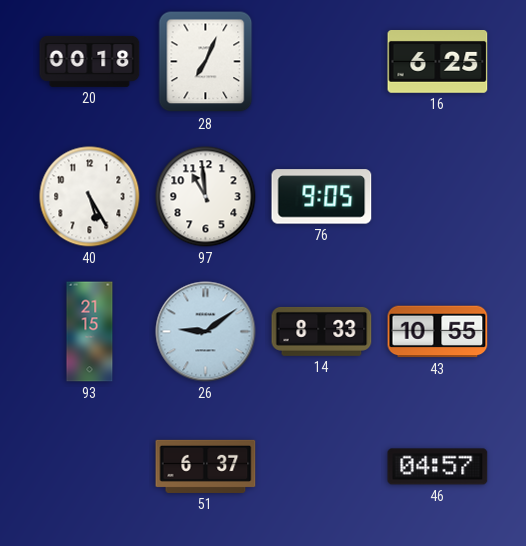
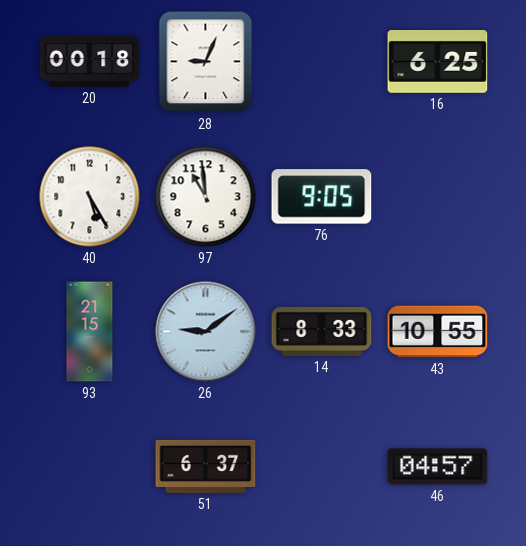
28: 7:04 -> 9:04 (206, 62)
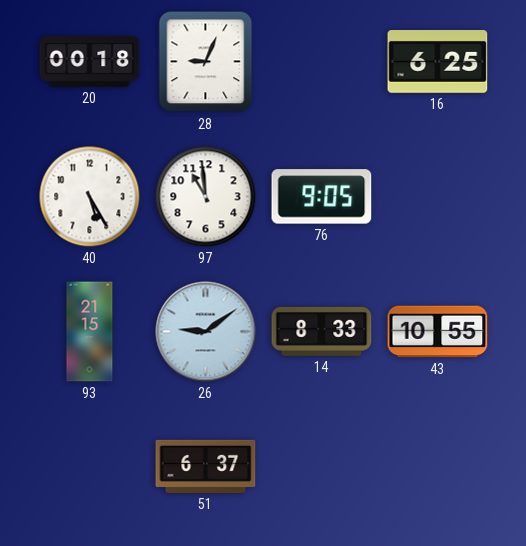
46: 04:57 -> none (438, 467)
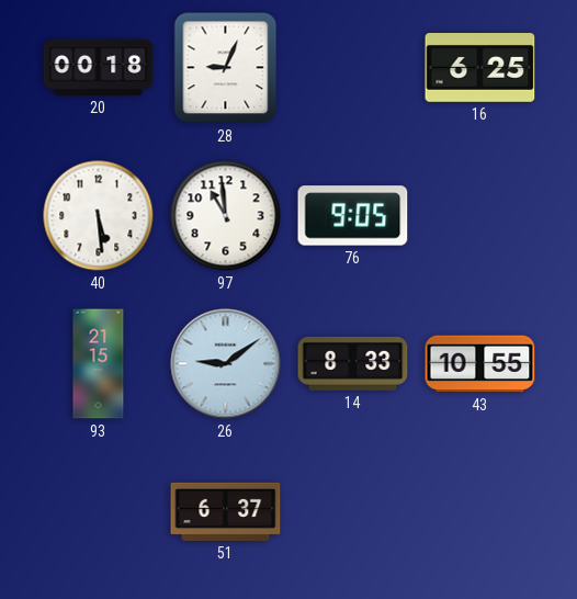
40: 5:25 -> 5:29 (99, 216)
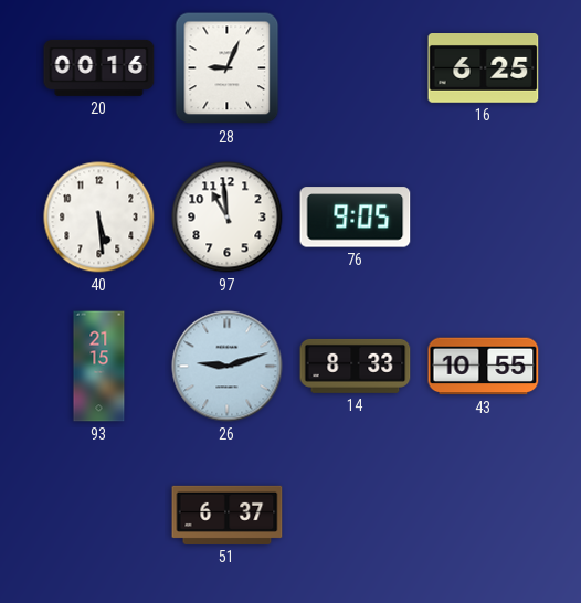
20: 00:18 -> 00:16 (99, 67)
26: 9:09 -> 9:12 (228, 367)
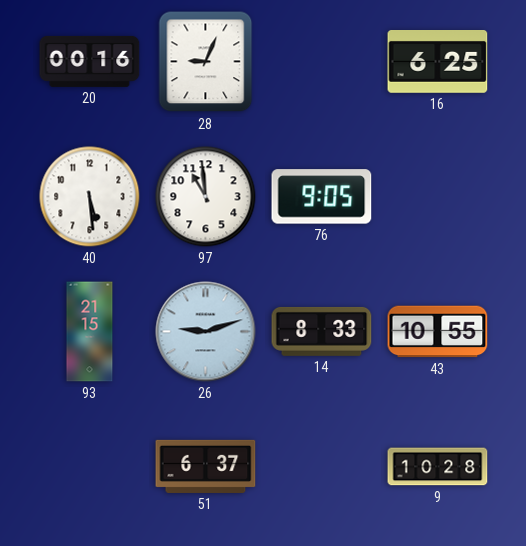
9: none -> 10:28 (438, 467)
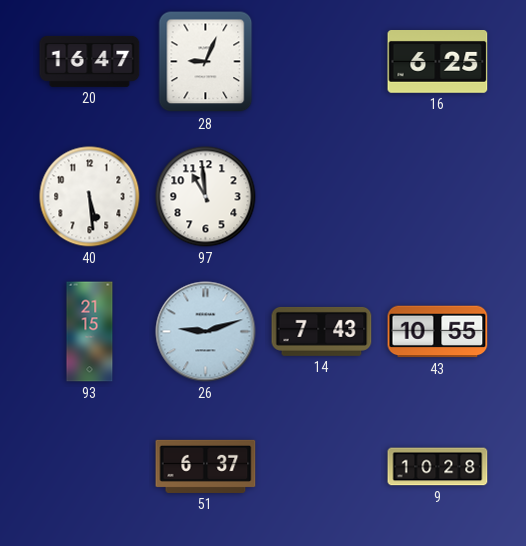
20: 00:16 -> 16:47 (90, 61)
76: 9:05 -> none (322, 197)
14: 8:33 -> 7:43 (322, 331)
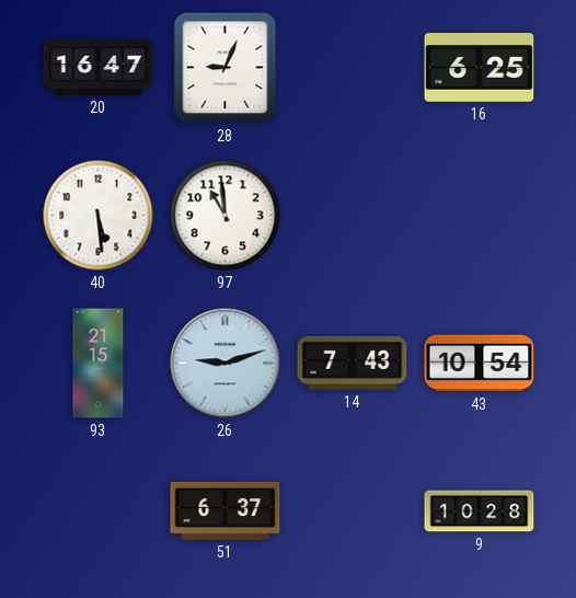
43: 10:55 -> 10:54 (480, 364)
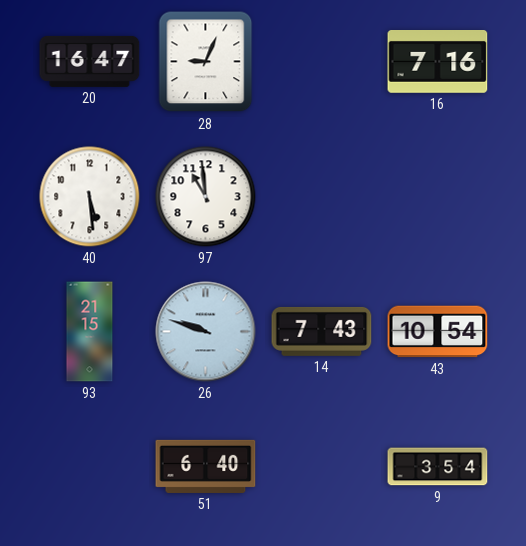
16: 6:25 -> 7:16 (438, 62)
26: 9:12 -> 9:48 (206, 332)
51: 6:37 -> 6:40 (206, 466)
9: 10:28 -> 3:54 (438, 467)
